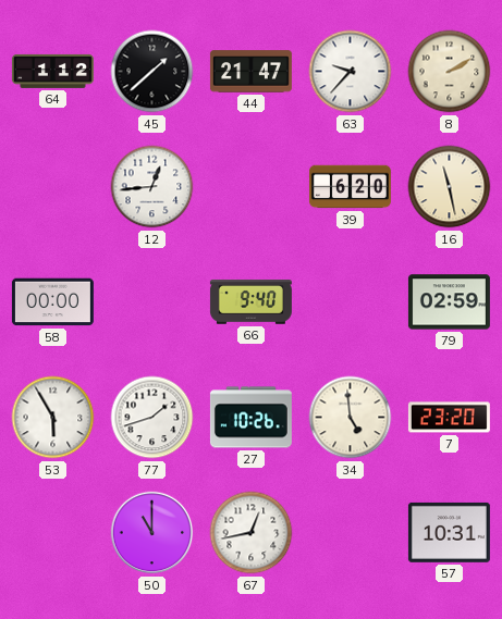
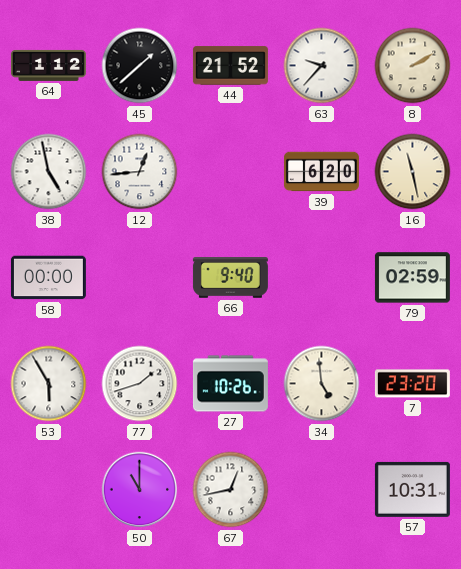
44: 21:47 -> 21:52 (230, 66)
38: none -> 4:58 (49, 172)
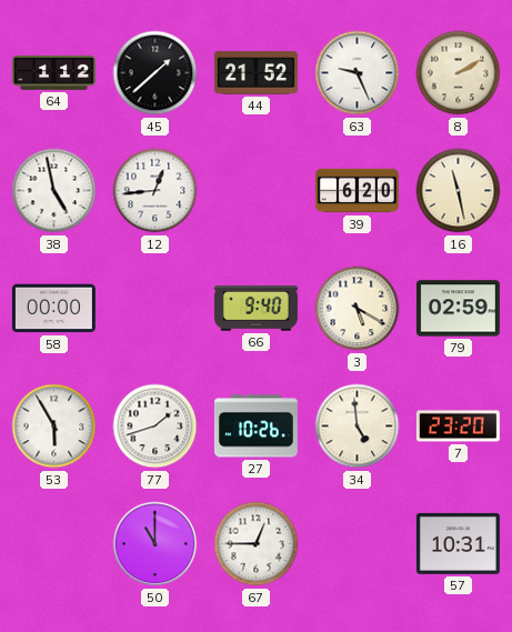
63: 9:37 -> 9:26 (358, 73)
3: none -> 5:20 (358, 309)
67: 12:43 -> 12:45 (257, 544)
